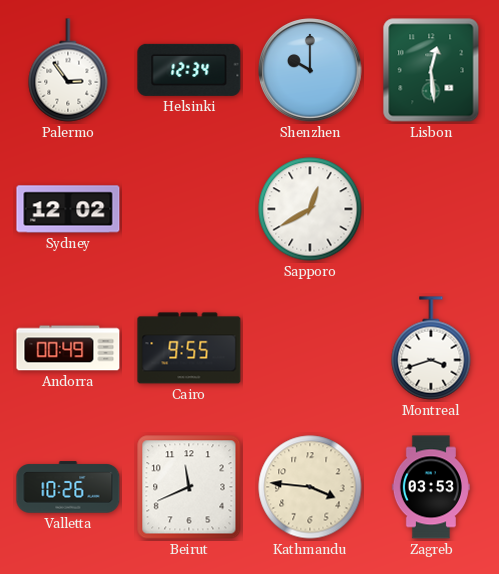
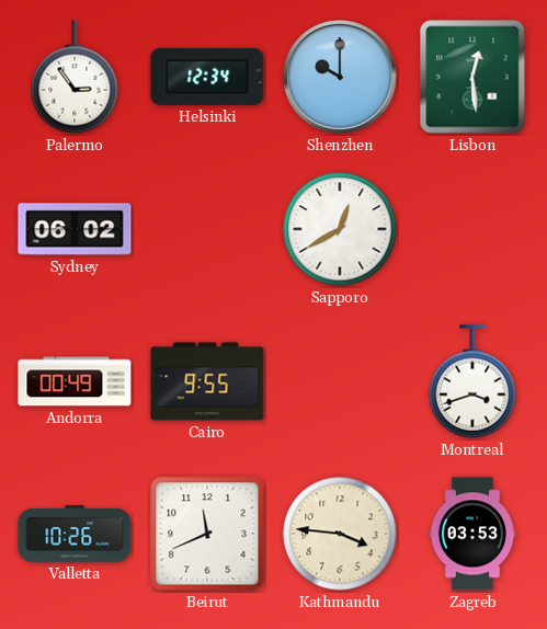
Sydney: 12:02 -> 06:02 (75, 229)
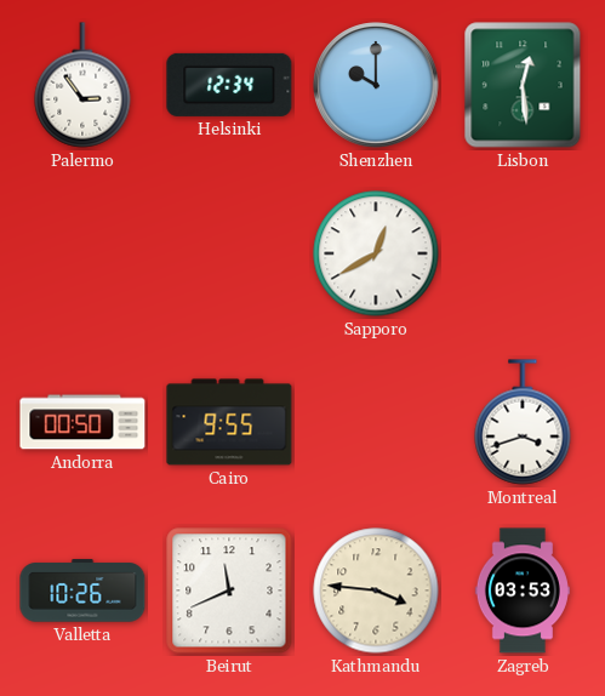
Sydney: 06:02 -> none (75, 229)
Andorra: 00:49 -> 00:50 (82, 422)
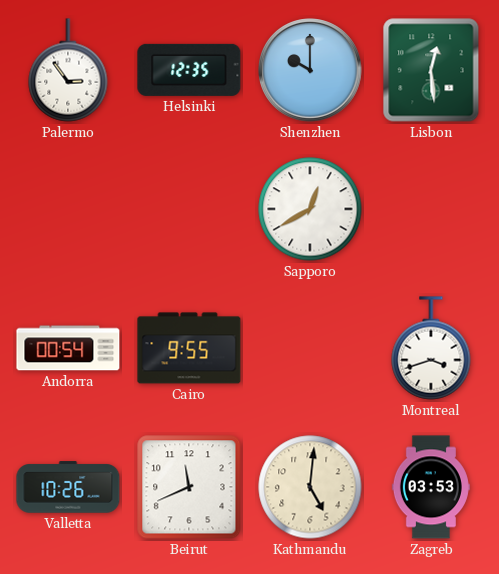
Helsinki: 12:34 -> 12:35 (189, 70)
Andorra: 00:50 -> 00:54 (68, 348)
Kathmandu: 3:46 -> 5:01 (310, 487)
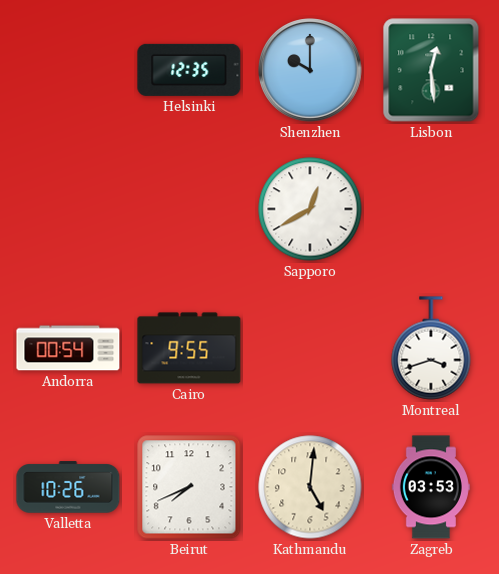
Palermo: 2:54 -> none (68, 70)
Beirut: 11:41 -> 7:41 (189, 487)
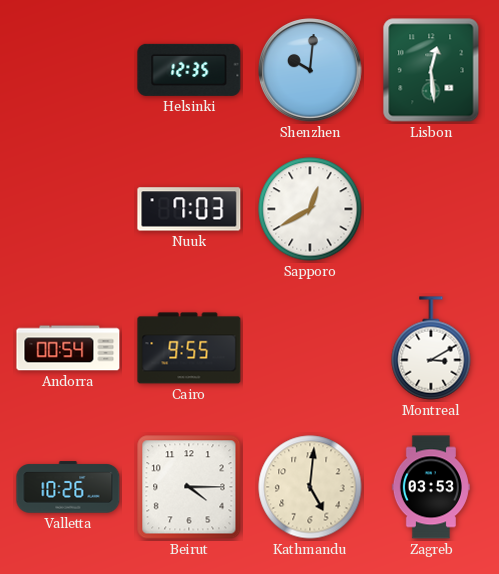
Shenzhen: 10:00 -> 10:01 (310, 70)
Nuuk: none -> 7:03 (189, 209)
Montreal: 3:42 -> 3:10 (431, 348)
Beirut: 7:41 -> 4:15 (189, 487)
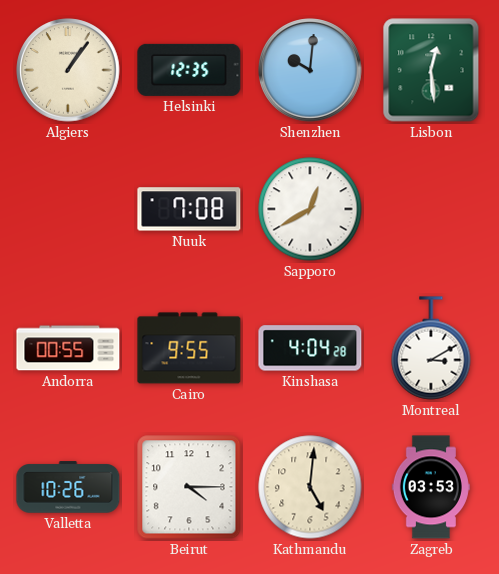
Algiers: none -> 1:06 (68, 70)
Nuuk: 7:03 -> 7:08 (189, 209)
Andorra: 00:54 -> 00:55 (68, 348)
Kinshasa: none -> 4:04 (310, 348)
